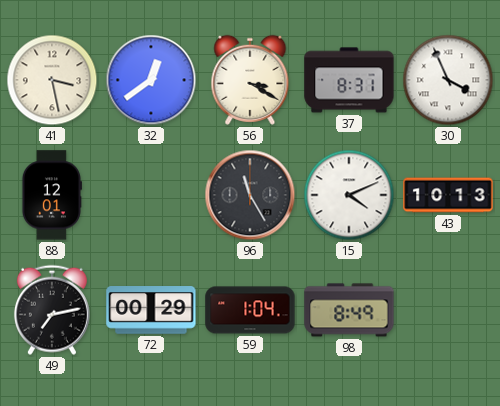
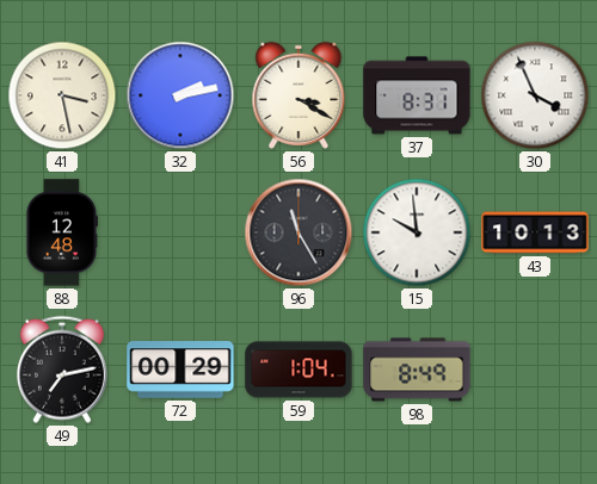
32: 12:39 -> 2:13 (180, 95)
88: 12:01 -> 12:48 (61, 232)
15: 4:11 -> 9:59 (417, 232)
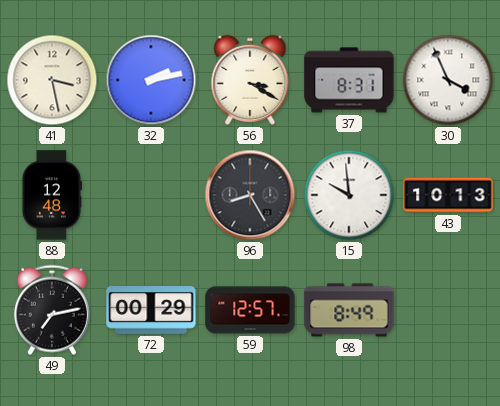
96: 11:25 -> 8:25 (250, 195)
59: 1:04 -> 12:57 (250, 310)
